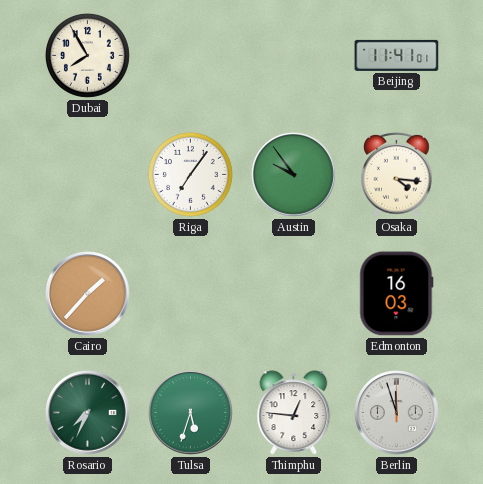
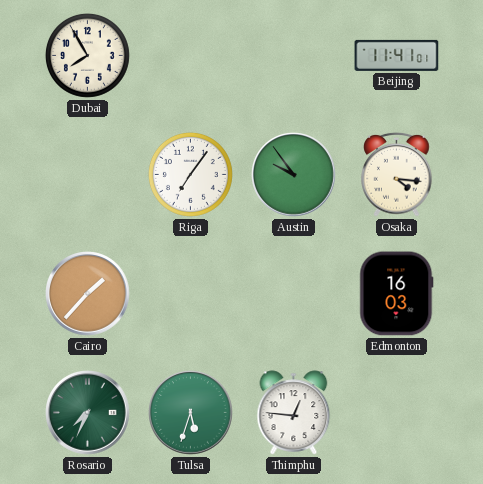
Berlin: 11:57 -> none (397, 413)
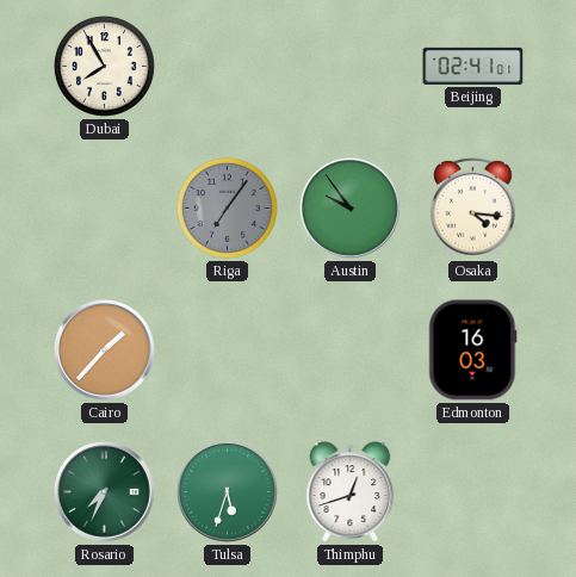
Beijing: 11:41 -> 02:41 (473, 66)
Riga dial: white -> grey (227, 207)
Thimphu: 12:46 -> 12:42 (351, 492)
